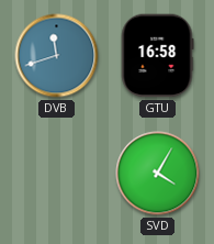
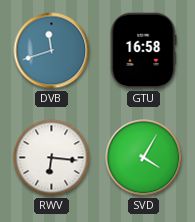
RWV: none -> 6:16 (52, 158)
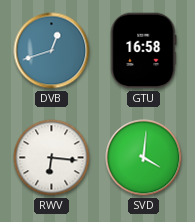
DVB: 11:42 -> 12:42 (52, 51)
SVD: 4:05 -> 4:01 (144, 158)
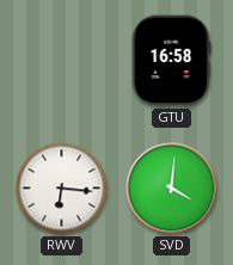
DVB: 12:42 -> none (52, 51)
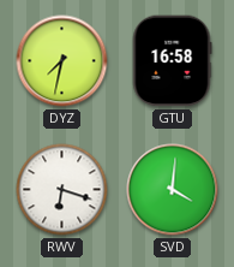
DYZ: none -> 7:32 (62, 61)
RWV: 6:16 -> 6:18 (62, 190)
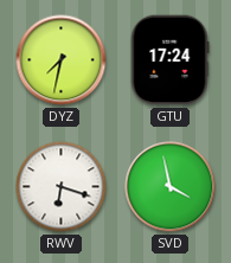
GTU: 16:58 -> 17:24 (169, 60)
SVD: 4:01 -> 3:58 (171, 187)
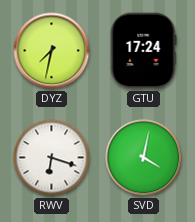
SVD: 3:58 -> 4:02 (144, 158)
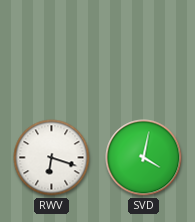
DYZ: 7:32 -> none (52, 51)
GTU: 17:24 -> none (143, 51)
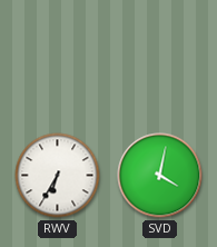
RWV: 6:18 -> 6:35 (58, 176)
